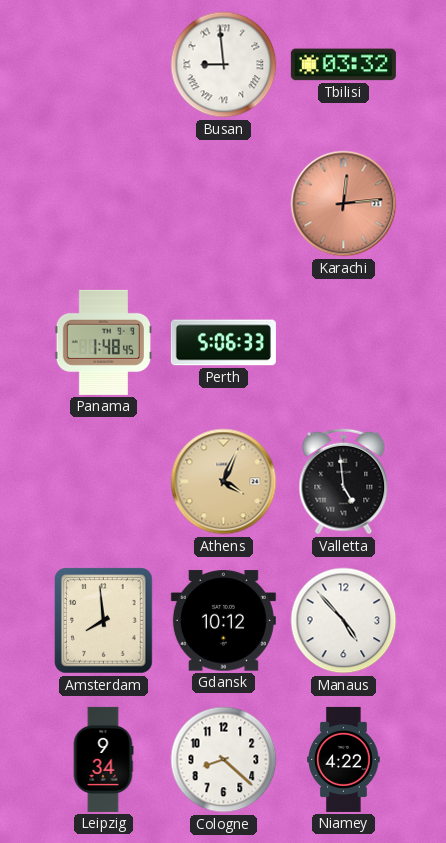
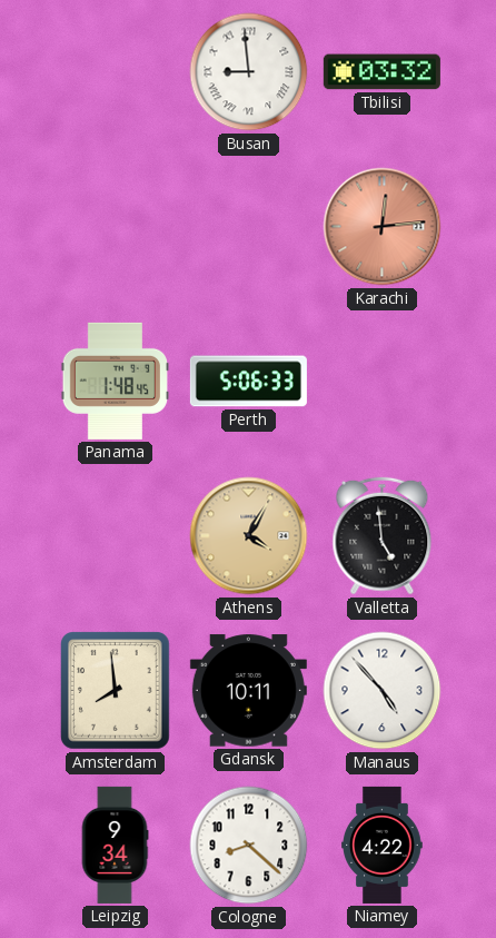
Athens: 4:04 -> 4:05 (249, 536)
Gdansk: 10:12 -> 10:11 (248, 691)
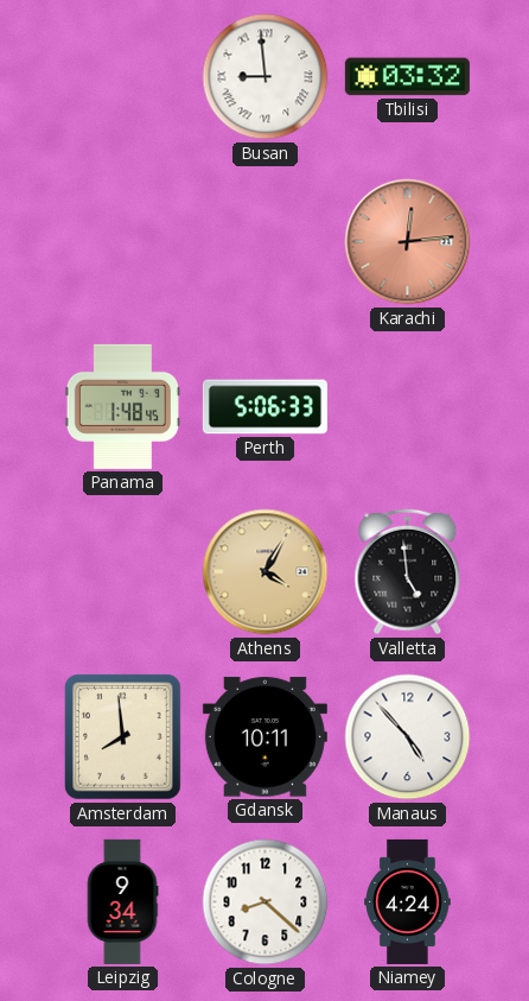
Niamey: 4:22 -> 4:24 (408, 901)
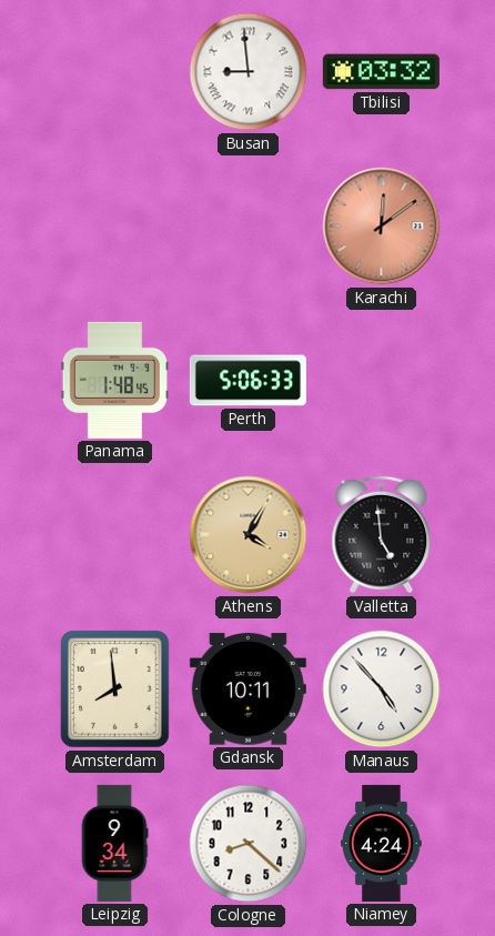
Karachi: 12:14 -> 12:09 (382, 227)
